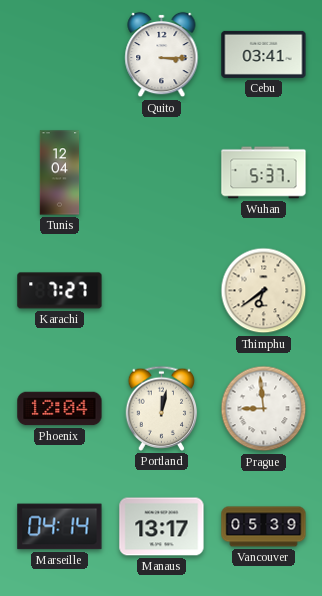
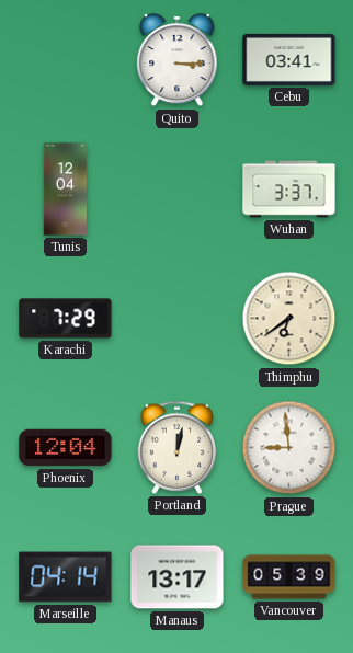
Wuhan: 5:37 -> 3:37 (289, 190)
Karachi: 7:27 -> 7:29 (66, 319)
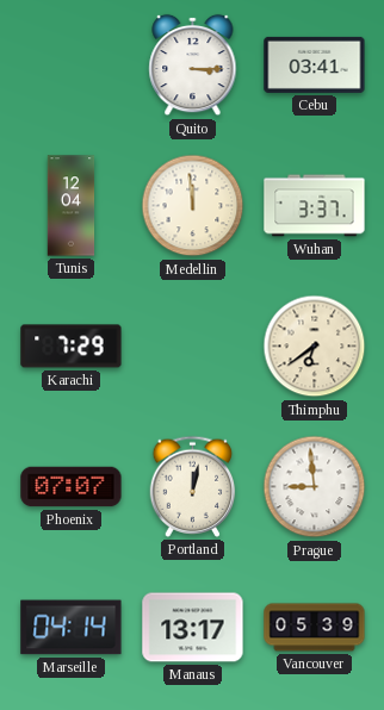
Medellin: none -> 11:59 (193, 206)
Phoenix: 12:04 -> 07:07 (72, 487)
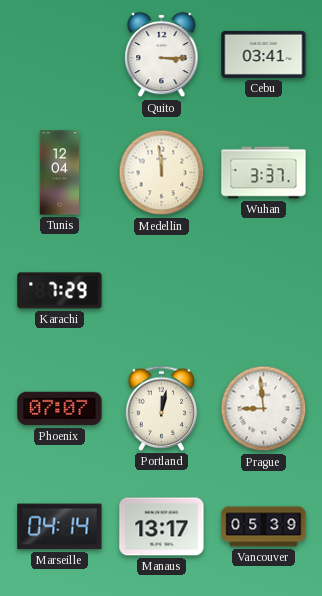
Thimphu: 6:39 -> none (315, 347)
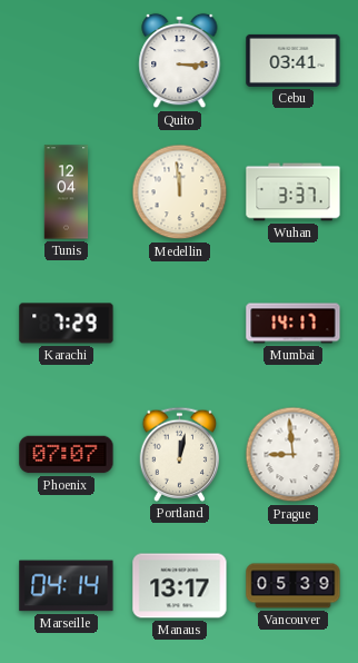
Mumbai: none -> 14:17 (294, 324)
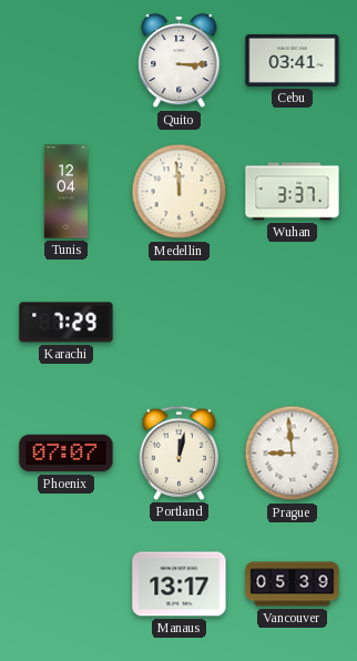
Mumbai: 14:17 -> none (294, 324)
Marseille: 04:14 -> none (67, 586)
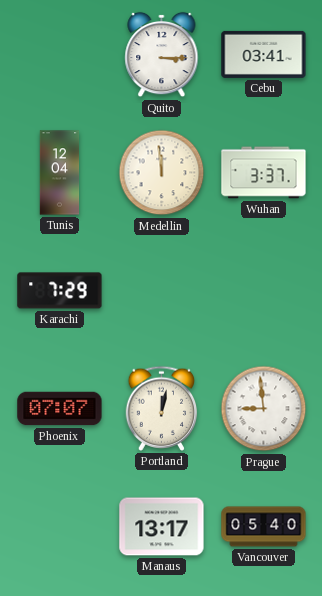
Vancouver: 05:39 -> 05:40 (264, 527)
